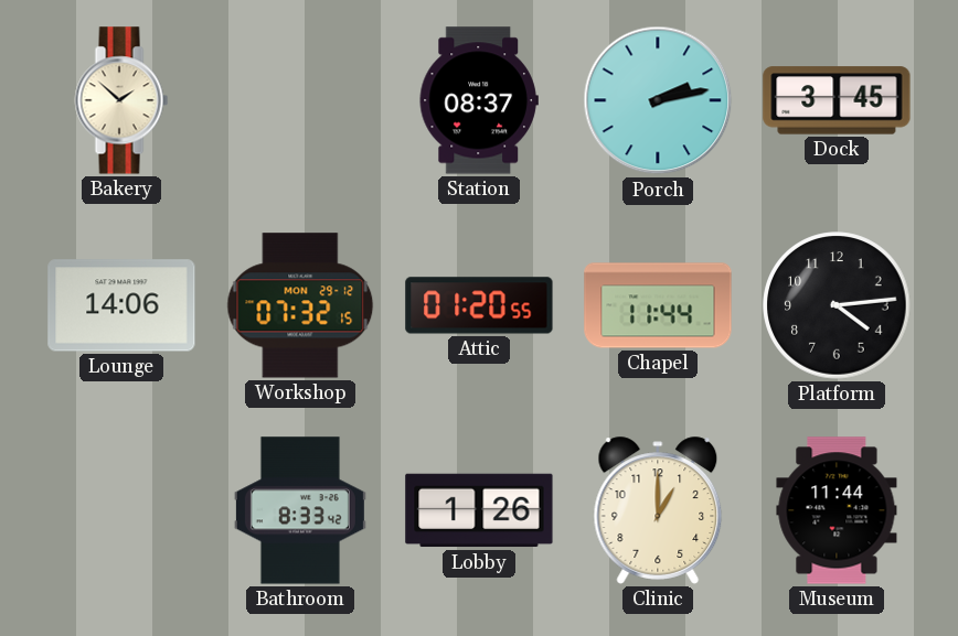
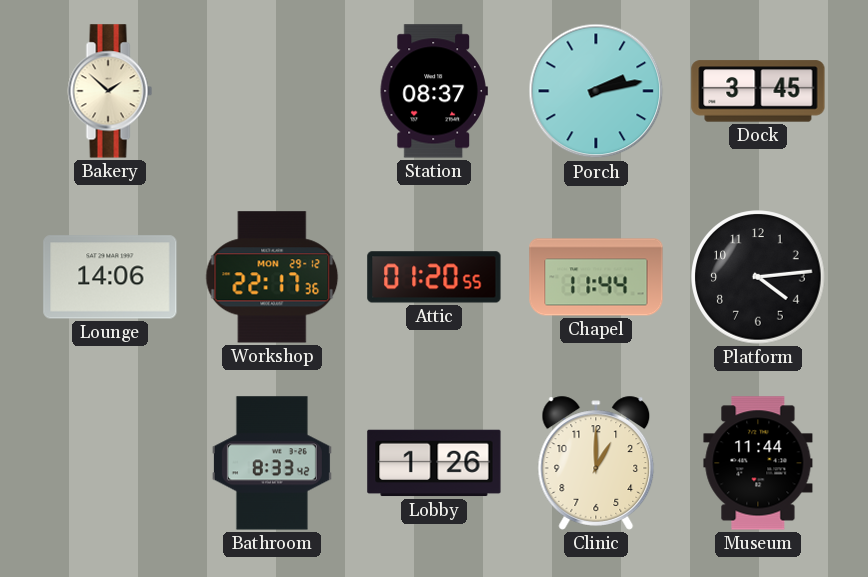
Workshop: 07:32 -> 22:17 (272, 277)
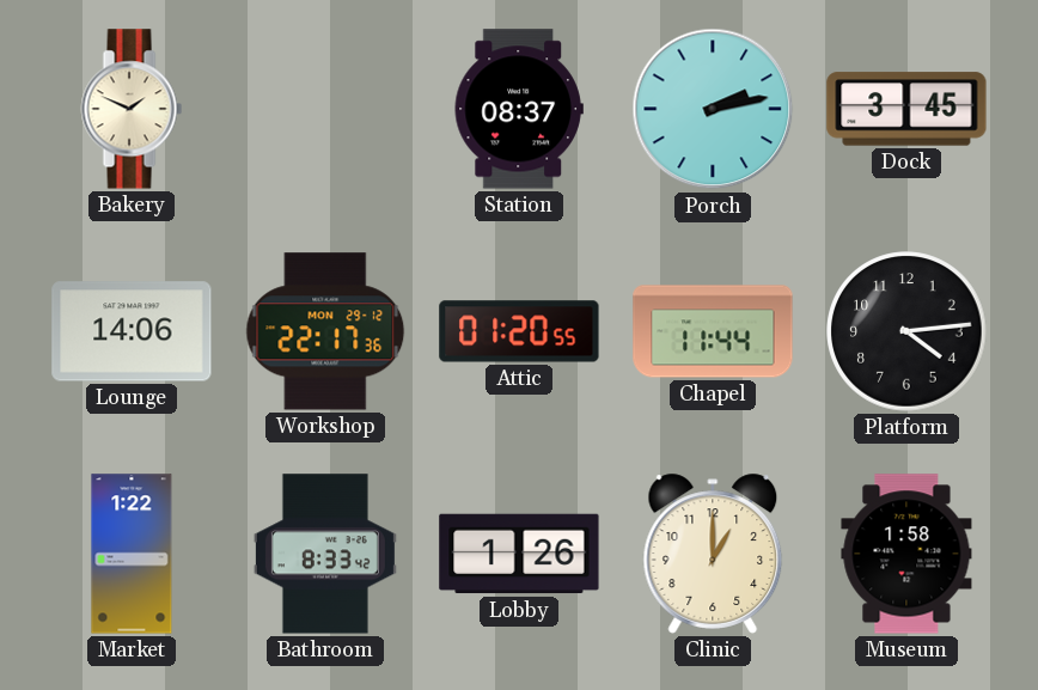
Bakery: 1:52 -> 1:49 (132, 109)
Market: none -> 1:22 (132, 554)
Museum: 11:44 -> 1:58 (906, 554)
